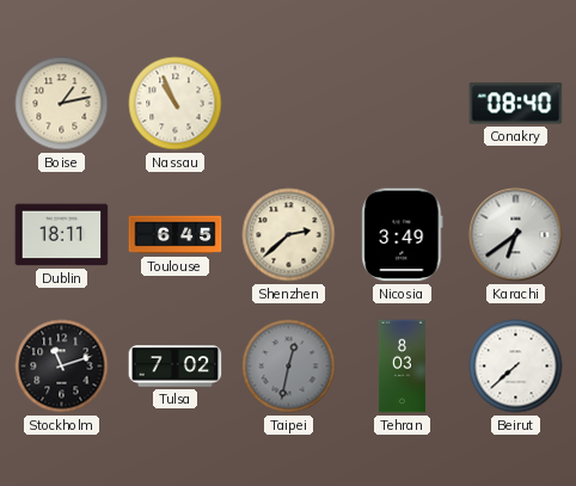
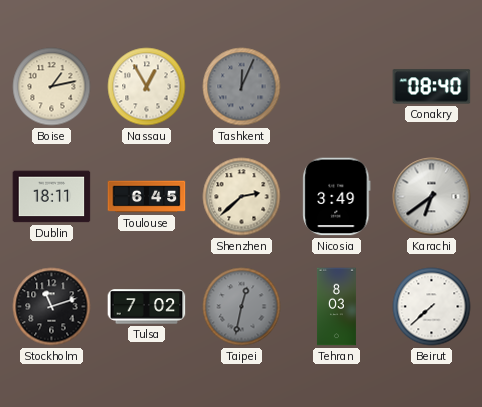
Nassau: 10:56 -> 12:55 (147, 87)
Tashkent: none -> 12:04 (242, 87)
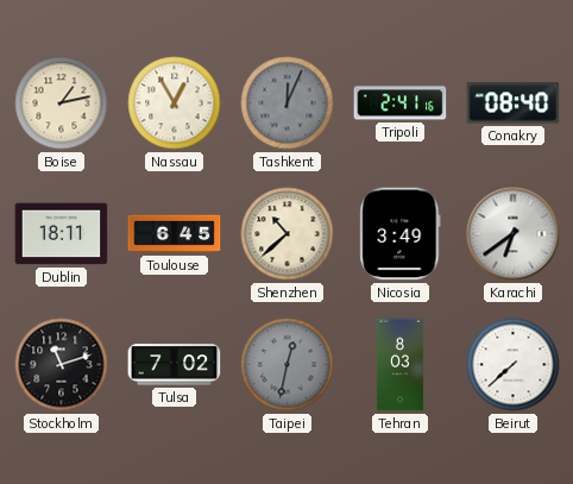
Tripoli: none -> 2:41 (401, 103)
Shenzhen: 2:38 -> 10:38 (288, 234)
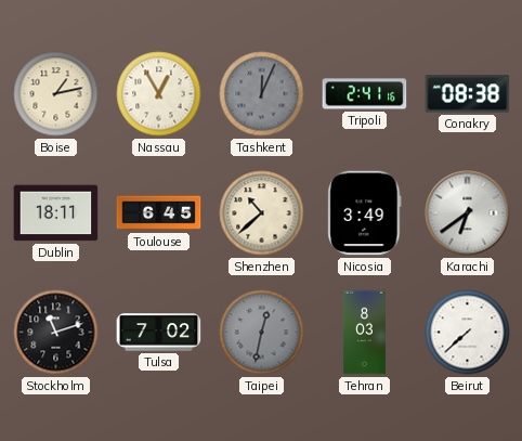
Conakry: 08:40 -> 08:38 (468, 94)
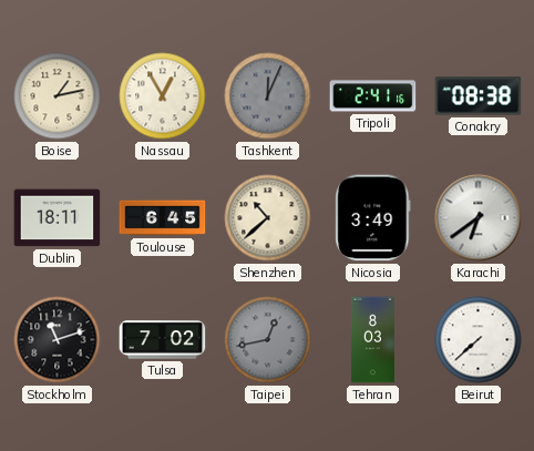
Taipei: 12:32 -> 12:43 (268, 340)
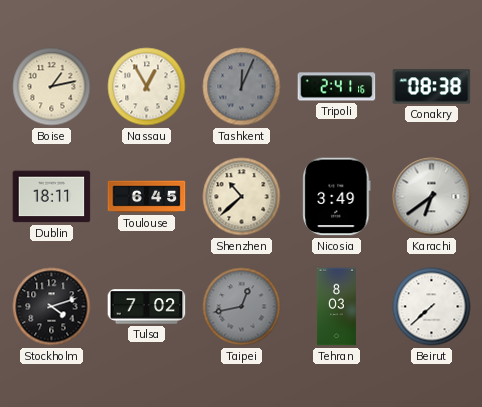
Stockholm: 11:12 -> 4:12 (52, 307)
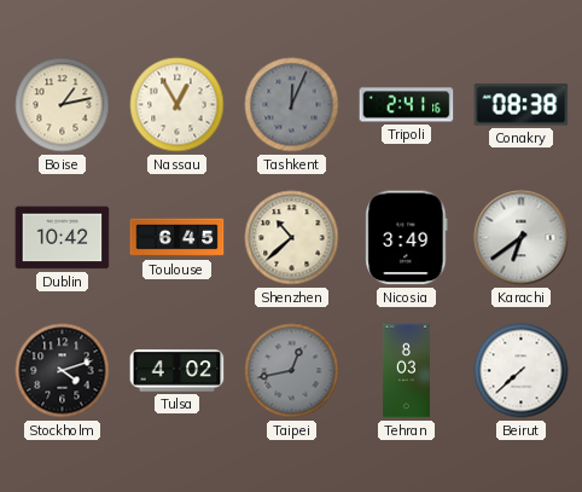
Dublin: 18:11 -> 10:42 (63, 238)
Tulsa: 7:02 -> 4:02 (177, 371)
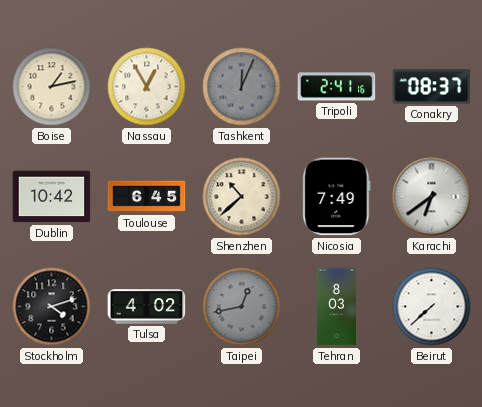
Conakry: 08:38 -> 08:37 (432, 87)
Nicosia: 3:49 -> 7:49 (337, 197)
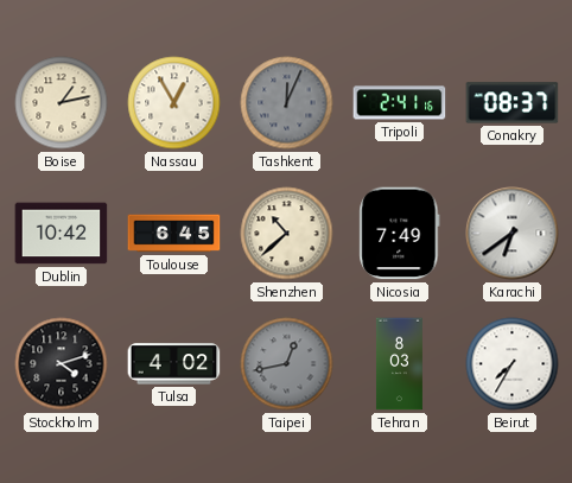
Beirut: 7:38 -> 7:35 (513, 364)
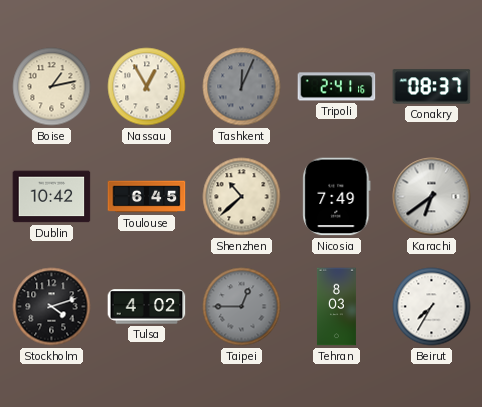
Taipei: 12:43 -> 12:45 (242, 307)
